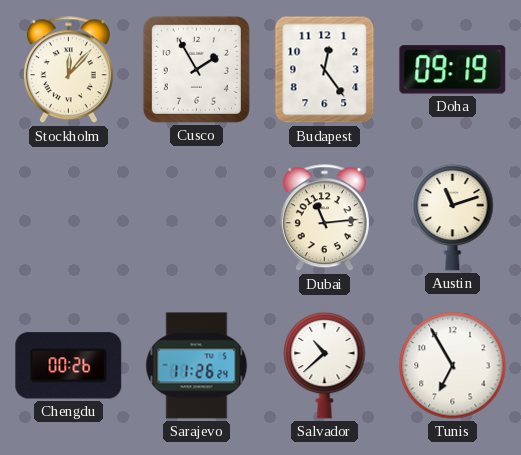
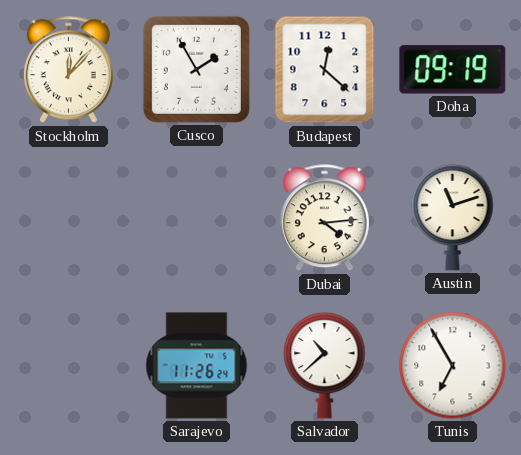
Budapest: 12:24 -> 12:22 (325, 70)
Dubai: 11:14 -> 4:14 (324, 218)
Chengdu: 00:26 -> none (69, 366)
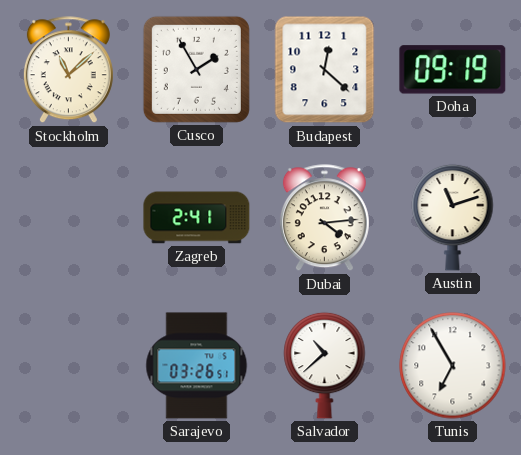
Stockholm: 12:07 -> 11:08 (68, 70)
Zagreb: none -> 2:41 (197, 218)
Sarajevo: 11:26 -> 03:26 (197, 366)
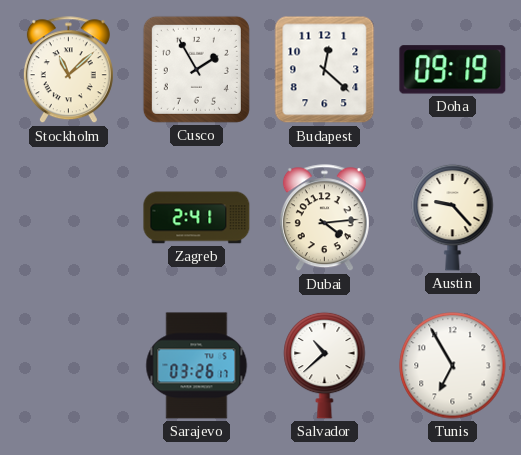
Austin: 11:12 -> 9:23 (453, 217)
Sarajevo: 03:26:51 -> 03:26:17 (197, 366)
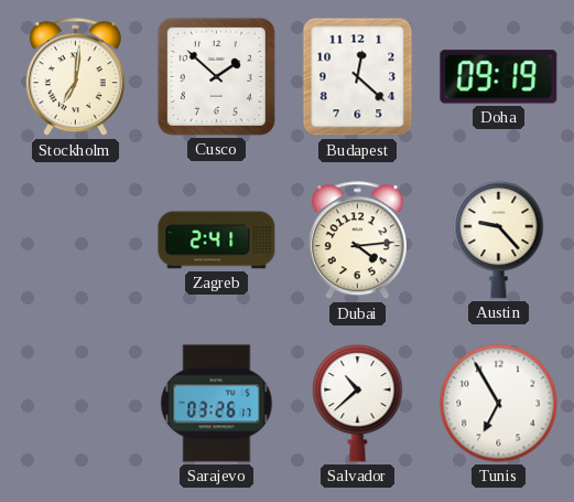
Stockholm: 11:08 -> 7:01 (75, 77)
Cusco: 1:55 -> 1:52 (216, 76)
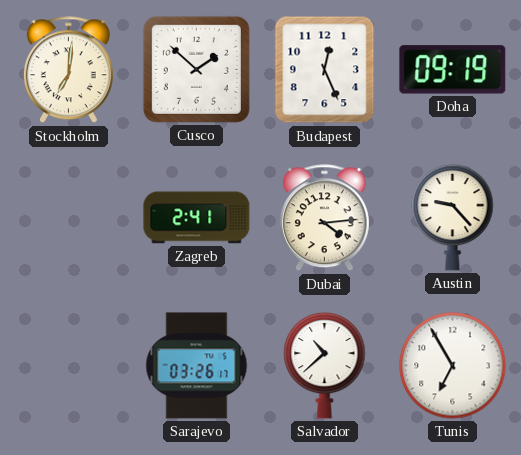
Budapest: 12:22 -> 12:26 (325, 70)
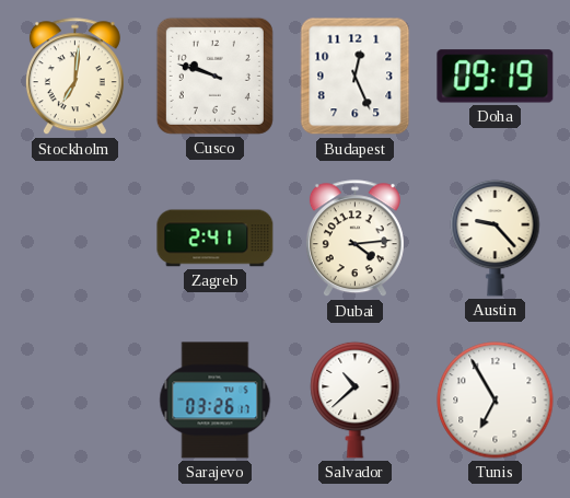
Cusco: 1:52 -> 9:48 (214, 76)
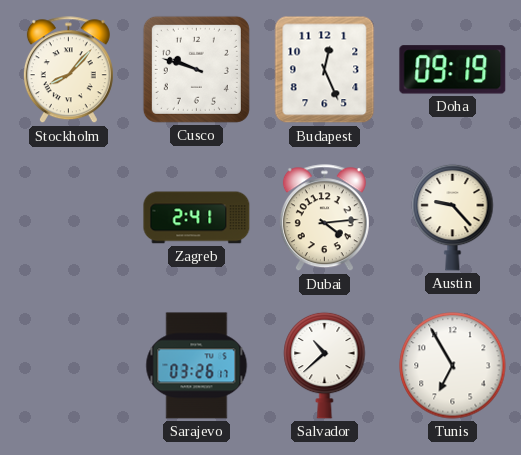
Stockholm: 7:01 -> 8:07 (68, 70)
